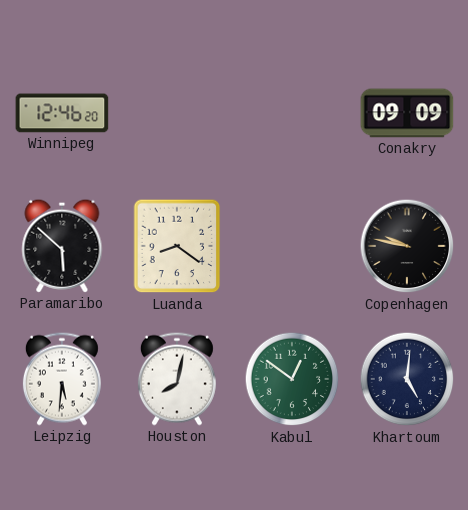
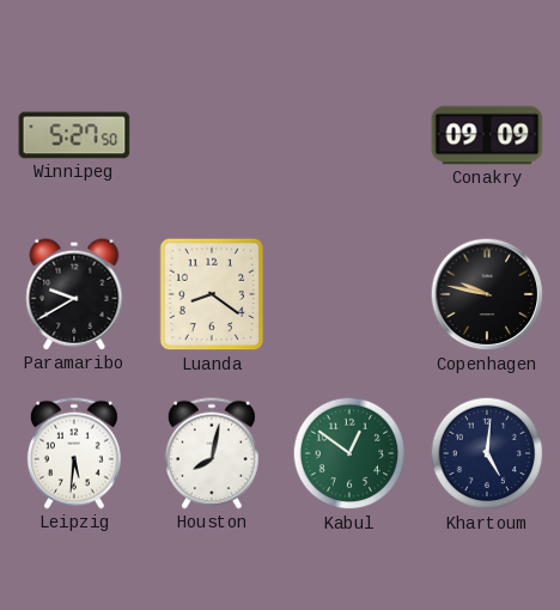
Winnipeg: 12:46 -> 5:27 (74, 135)
Paramaribo: 5:52 -> 9:40 (74, 294)
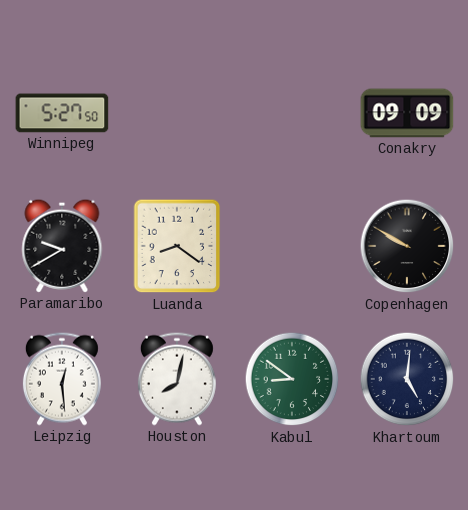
Copenhagen: 9:47 -> 9:50 (407, 246)
Leipzig: 5:31 -> 12:29 (62, 379)
Kabul: 12:51 -> 8:51 (292, 379)
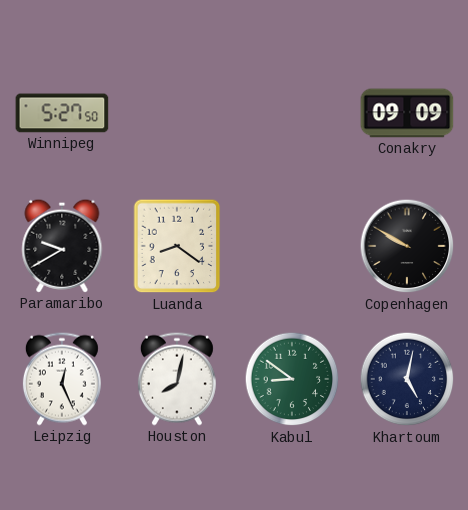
Leipzig: 12:29 -> 12:26 (62, 379)
Khartoum: 5:01 -> 5:02 (407, 379)
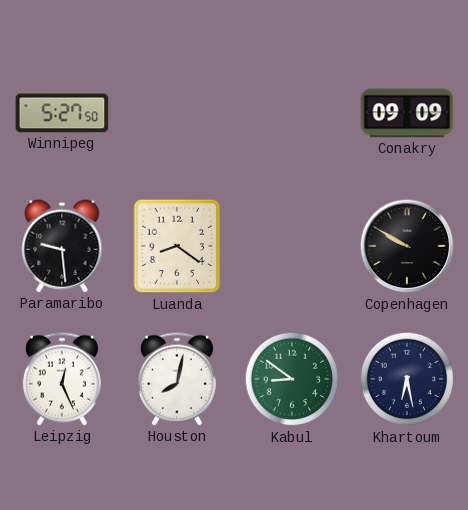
Paramaribo: 9:40 -> 9:29 (62, 246)
Khartoum: 5:02 -> 6:28 (407, 379)
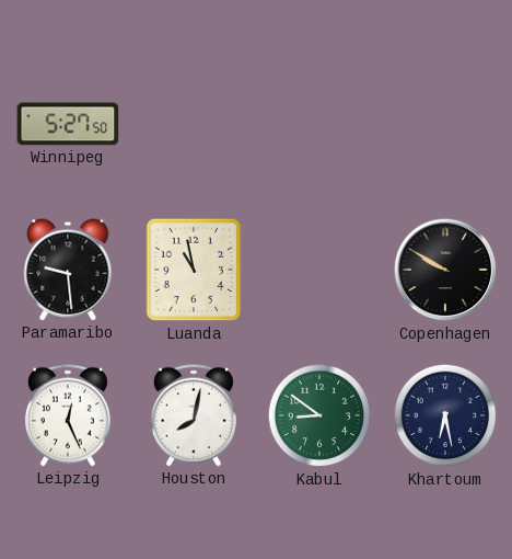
Conakry: 09:09 -> none (407, 113)
Luanda: 8:21 -> 10:58 (194, 270)
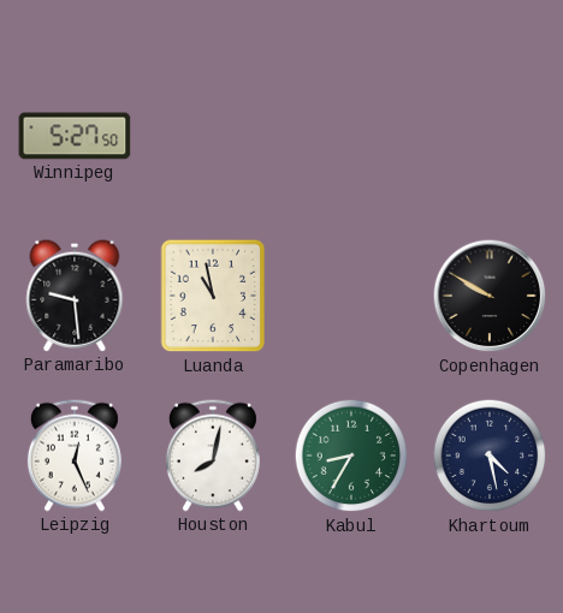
Kabul: 8:51 -> 8:35 (351, 456)
Khartoum: 6:28 -> 4:28 (490, 456)
